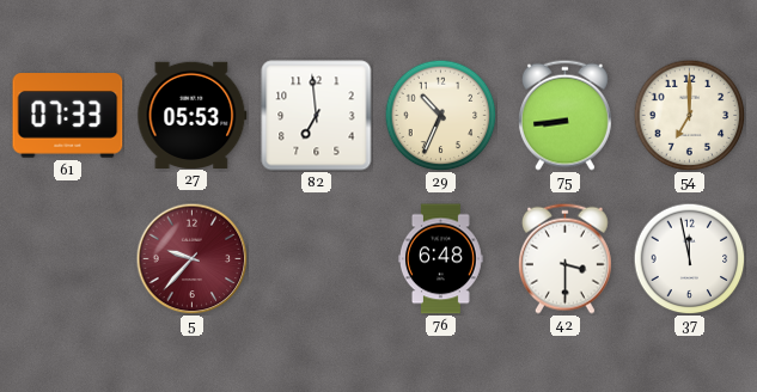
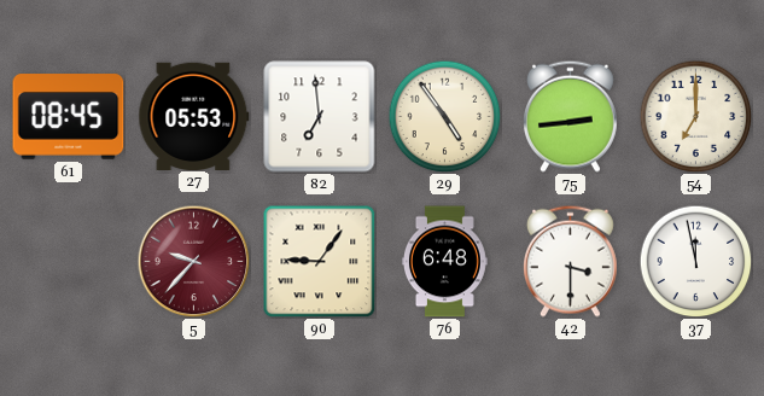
61: 07:33 -> 08:45 (69, 117)
29: 10:34 -> 4:54 (444, 116)
75: 8:44 -> 2:44 (570, 116)
90: none -> 9:06 (319, 261)
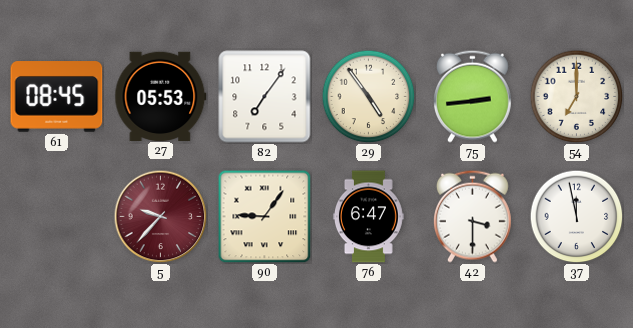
82: 6:59 -> 7:06 (265, 97)
76: 6:48 -> 6:47 (368, 217)
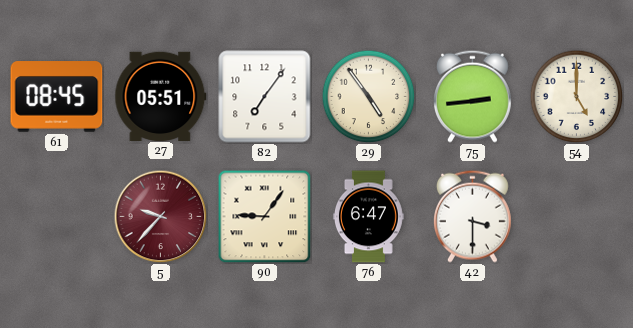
27: 05:53 -> 05:51 (161, 96)
54: 7:00 -> 5:00 (576, 96)
37: 11:58 -> none (576, 216)
